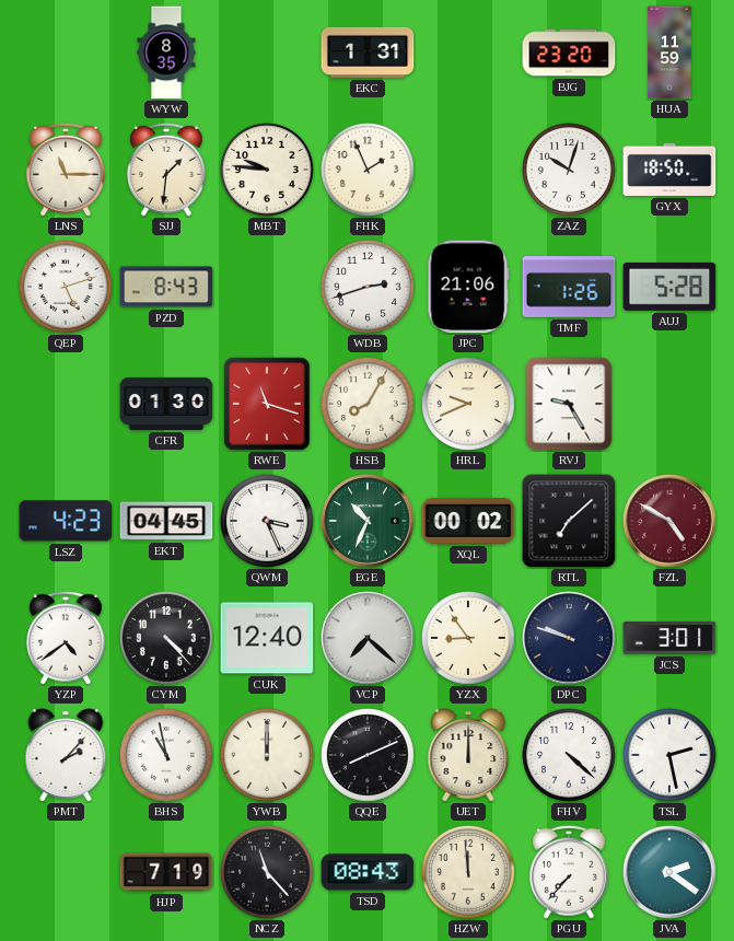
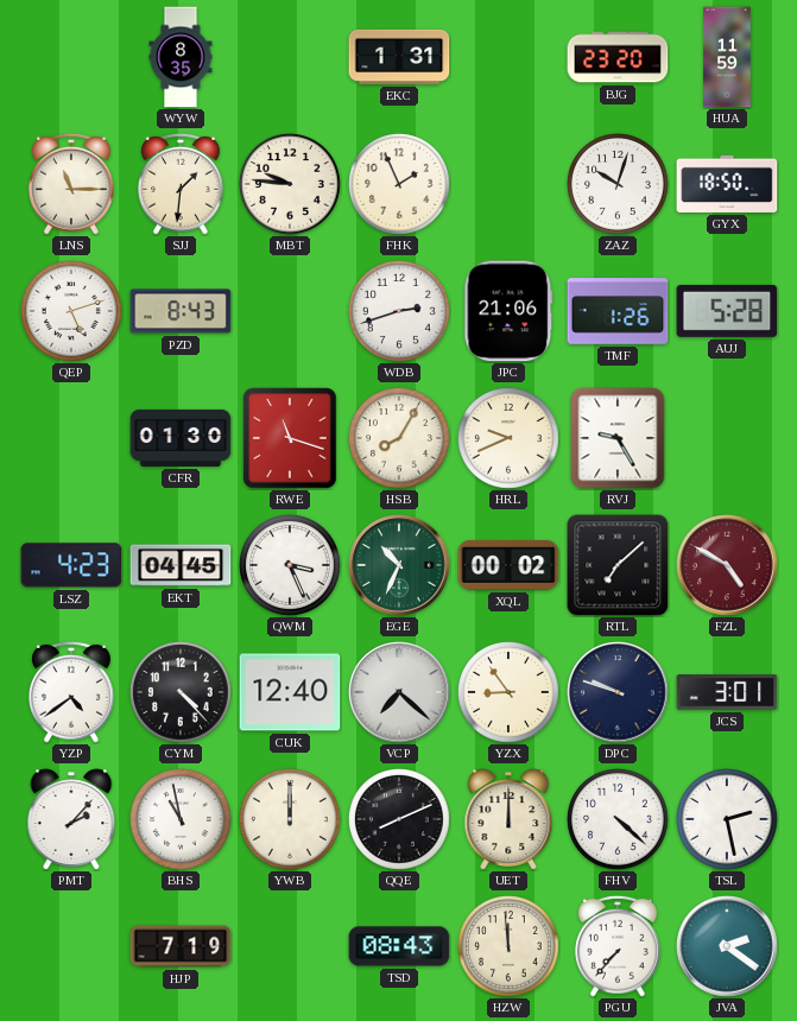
NCZ: 11:23 -> none (268, 873)
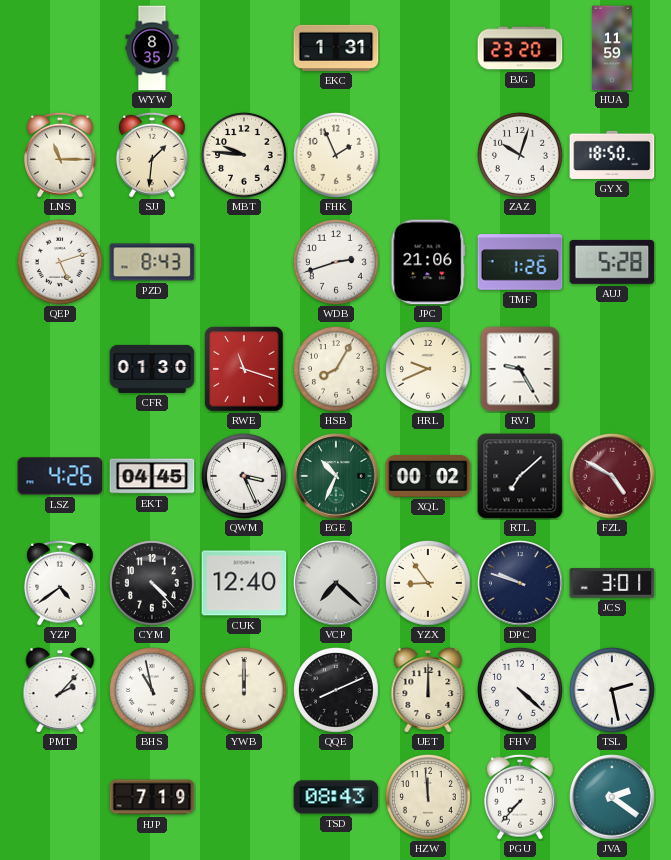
LSZ: 4:23 -> 4:26 (60, 476)
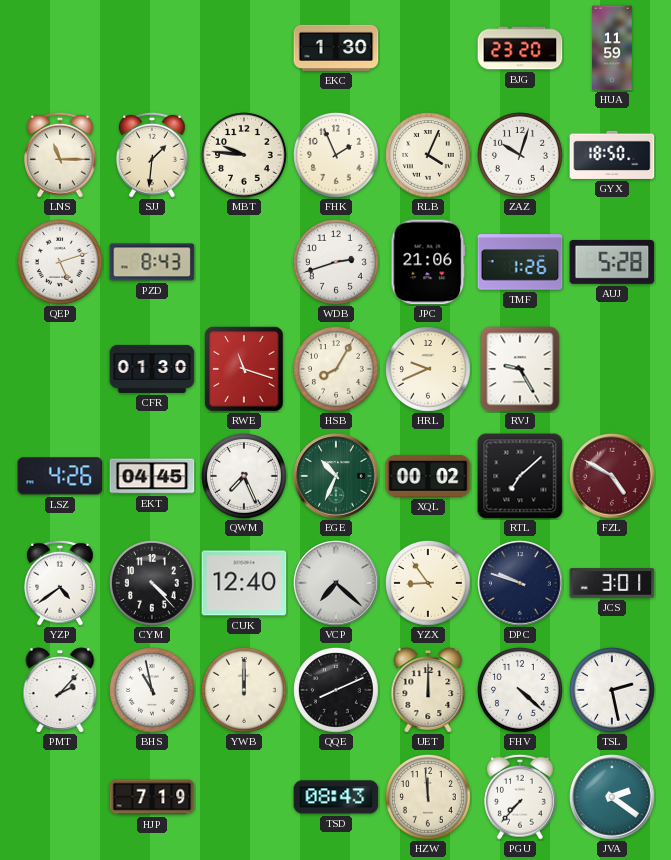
WYW: 8:35 -> none (152, 48)
EKC: 1:31 -> 1:30 (336, 48)
RLB: none -> 4:04 (429, 156)
QWM: 3:26 -> 7:26 (245, 477)
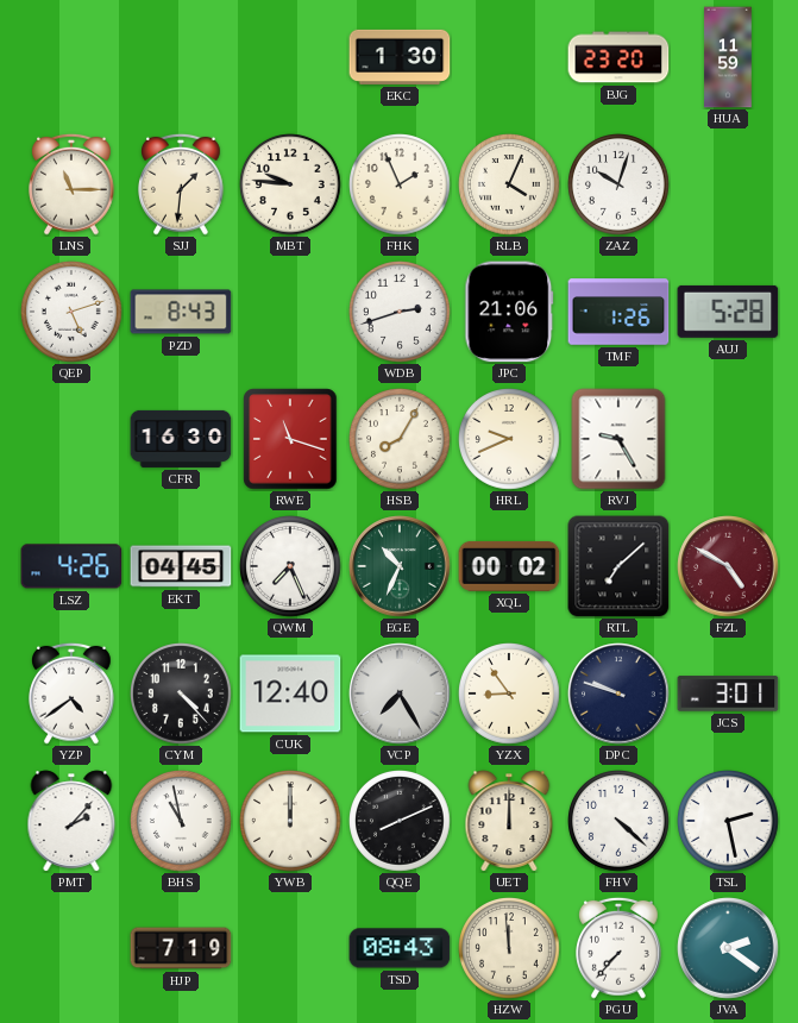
GYX: 18:50 -> none (612, 155)
CFR: 01:30 -> 16:30 (181, 439)
VCP: 7:22 -> 7:25 (400, 693)
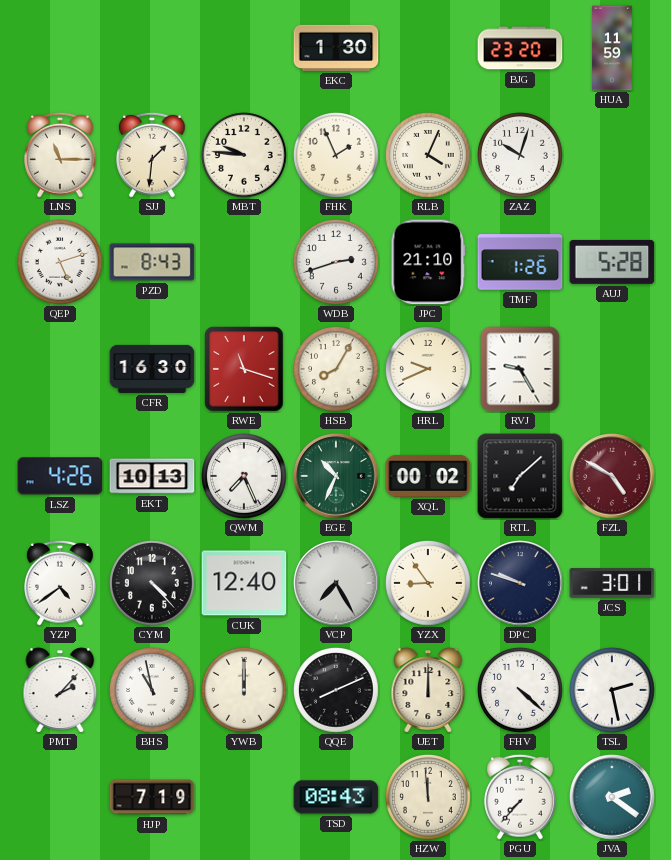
JPC: 21:06 -> 21:10 (428, 262)
EKT: 04:45 -> 10:13 (152, 476)
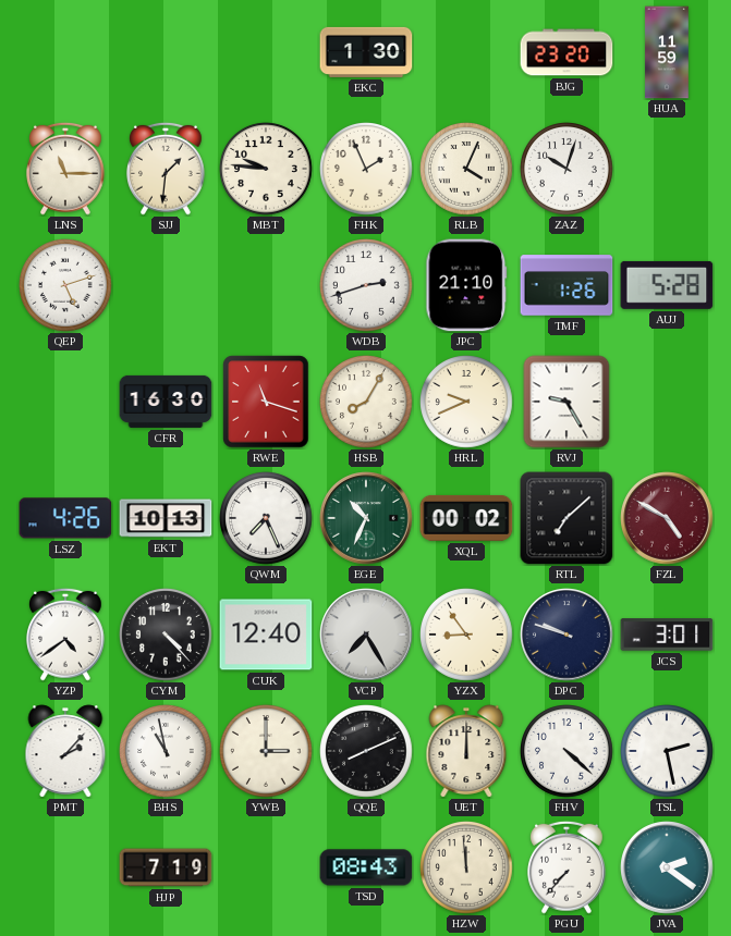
PZD: 8:43 -> none (152, 262)
YWB: 12:00 -> 3:00 (267, 752)
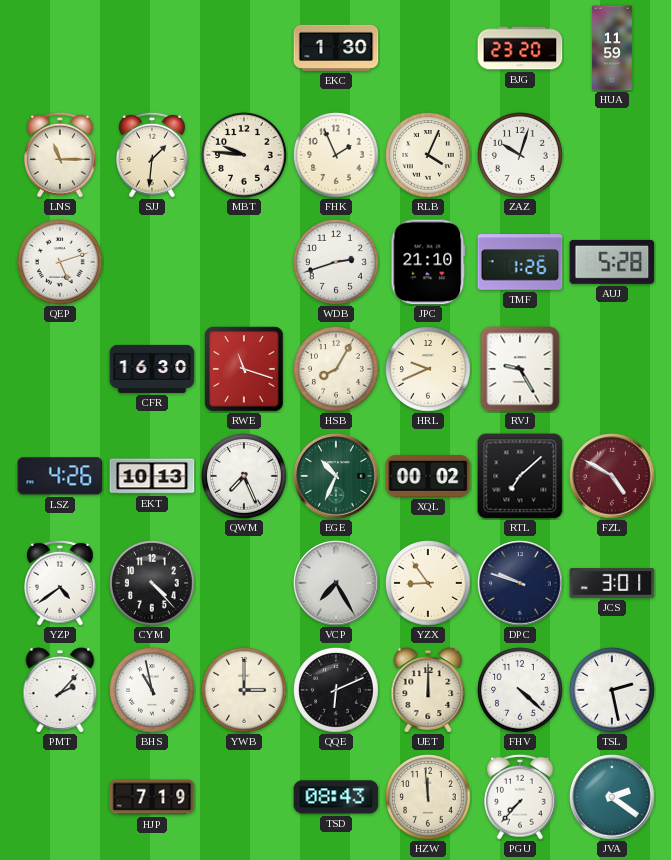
CUK: 12:40 -> none (266, 635)
QQE: 8:11 -> 6:11 (337, 691)
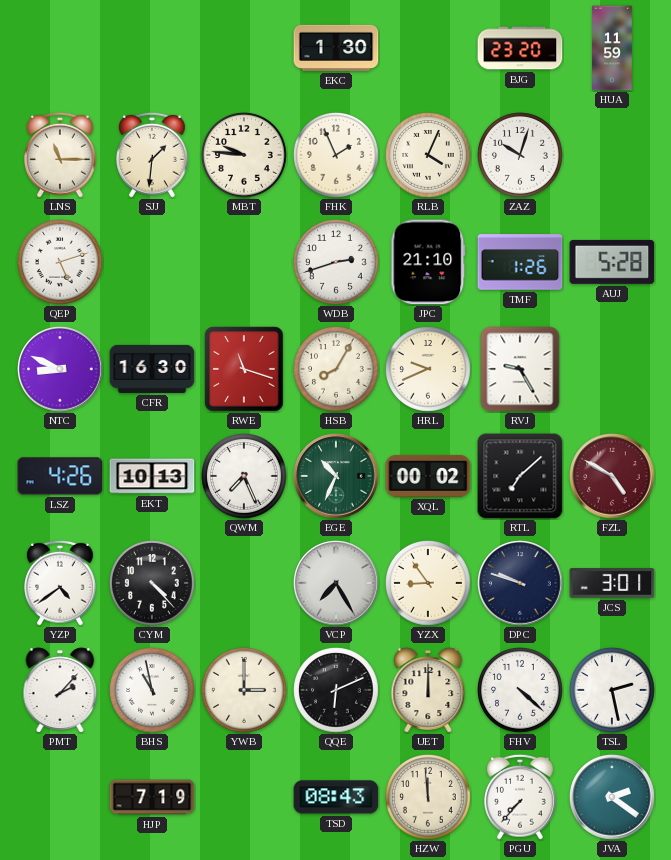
NTC: none -> 8:49 (60, 369)
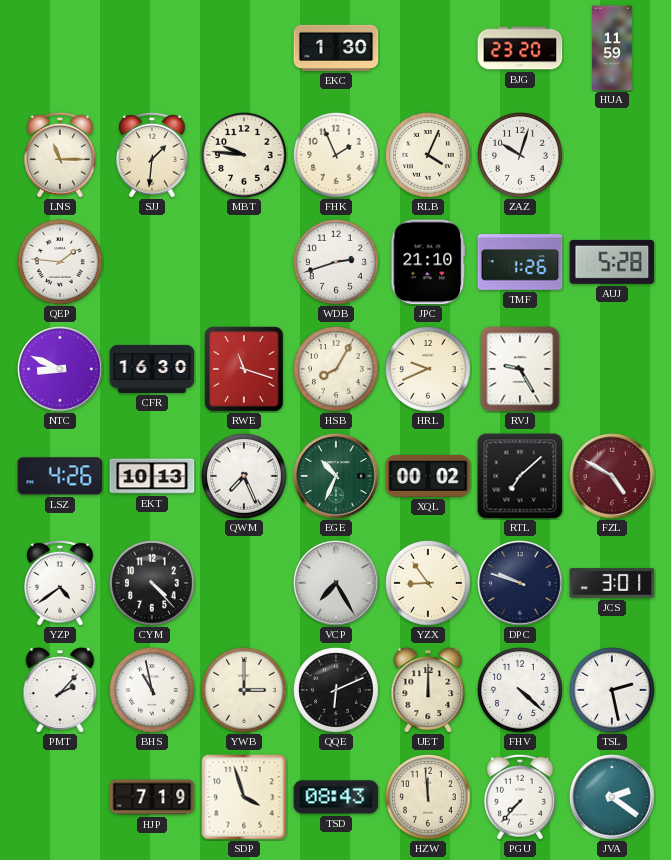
QEP: 5:12 -> 1:46 (61, 263)
SDP: none -> 3:57 (244, 797)
